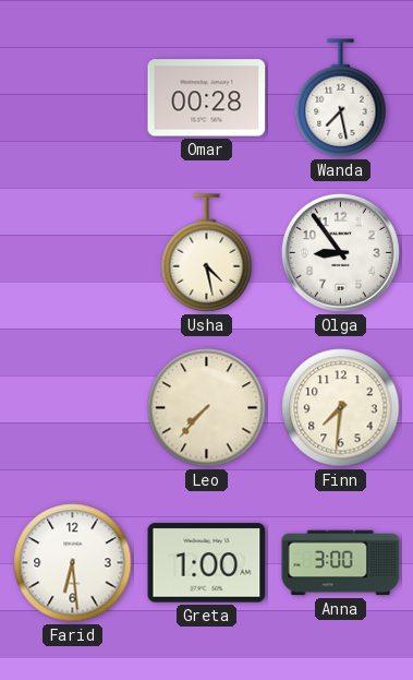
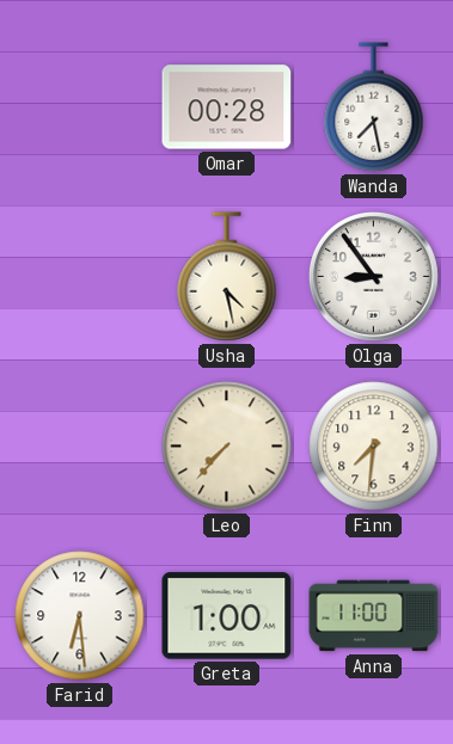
Anna: 3:00 -> 11:00 (374, 616)
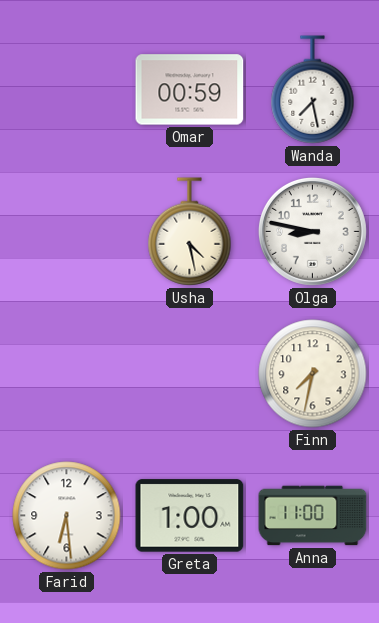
Omar: 00:28 -> 00:59 (190, 90)
Olga: 8:54 -> 8:47 (312, 231)
Leo: 7:37 -> none (227, 447)
Finn: 7:31 -> 7:32 (313, 374)
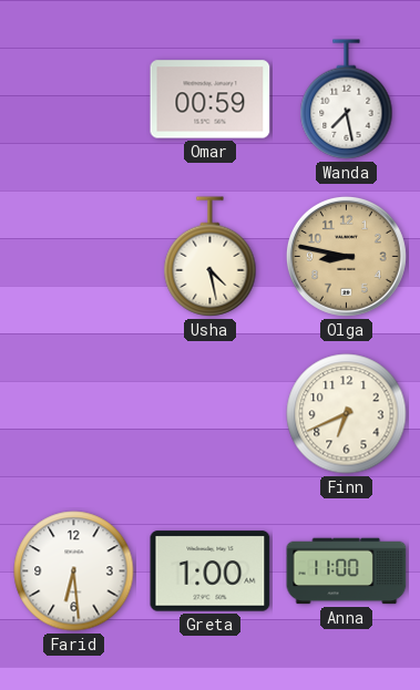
Olga dial: white -> champagne (346, 256)
Finn: 7:32 -> 6:41 (347, 414)
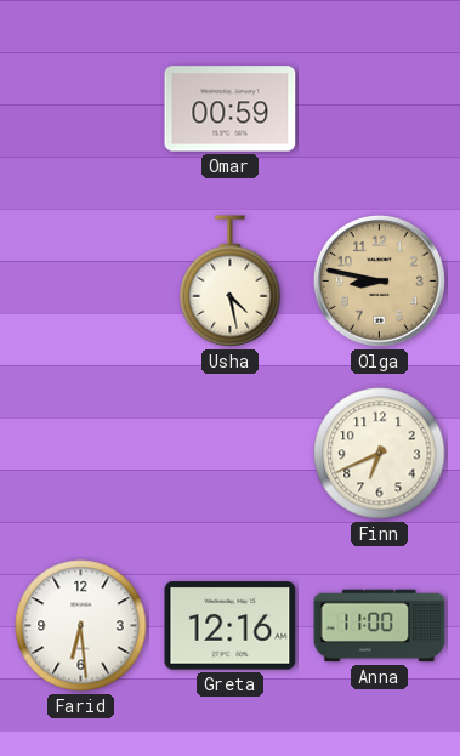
Wanda: 7:28 -> none (347, 100)
Greta: 1:00 -> 12:16 (231, 626)
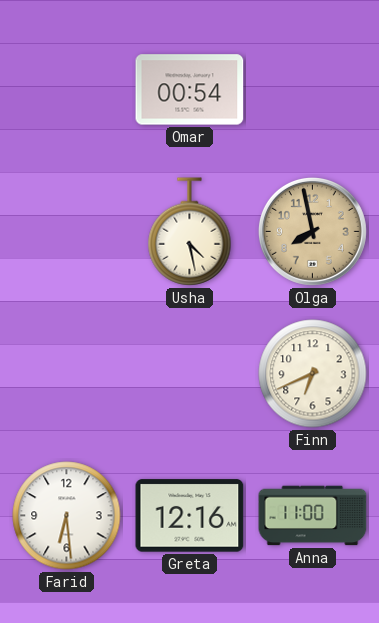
Omar: 00:59 -> 00:54 (190, 90)
Olga: 8:47 -> 7:58 (312, 231)
